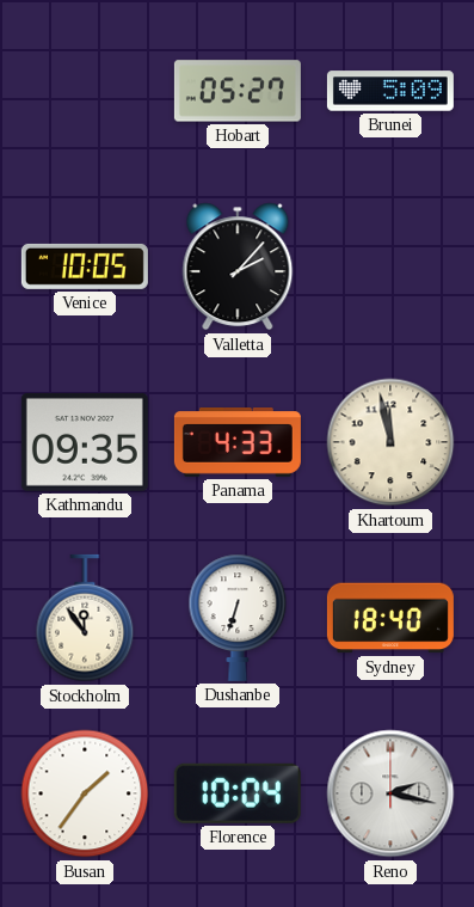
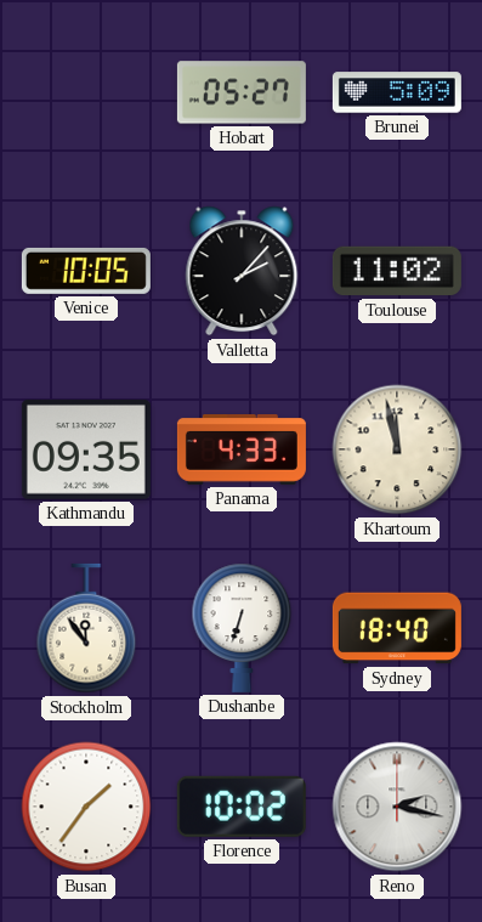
Toulouse: none -> 11:02 (397, 271)
Florence: 10:04 -> 10:02 (242, 807)
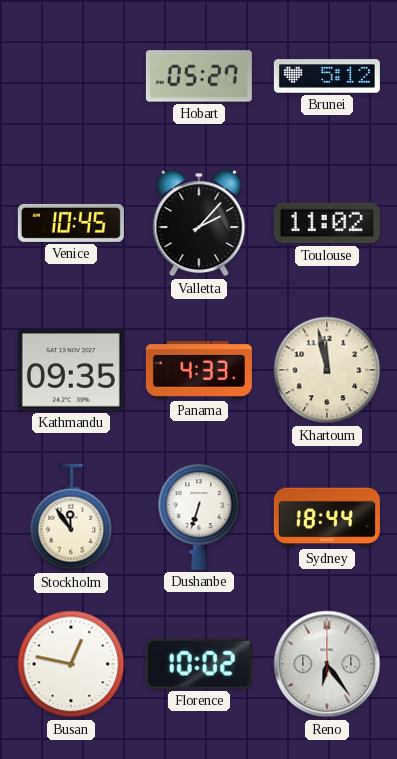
Brunei: 5:09 -> 5:12 (327, 76)
Venice: 10:05 -> 10:45 (71, 223)
Sydney: 18:40 -> 18:44 (327, 517)
Busan: 1:36 -> 12:47 (71, 664)
Reno: 2:17 -> 6:24 (327, 664)
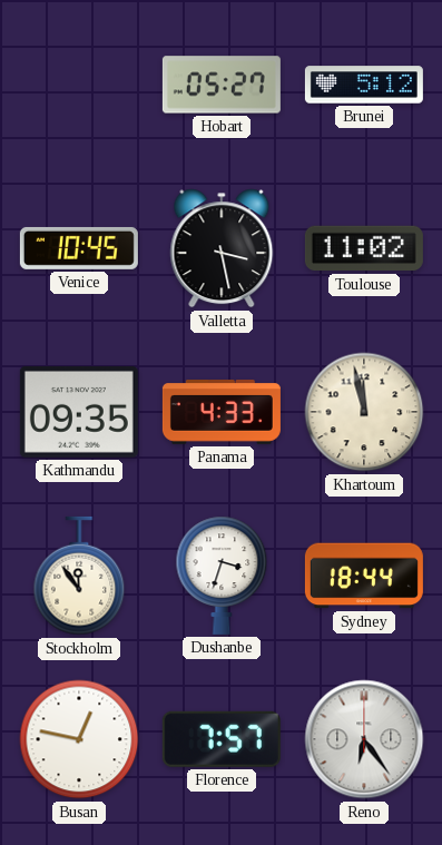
Valletta: 2:07 -> 3:28 (222, 248)
Dushanbe: 6:33 -> 3:33 (222, 576)
Florence: 10:02 -> 7:57 (222, 739)
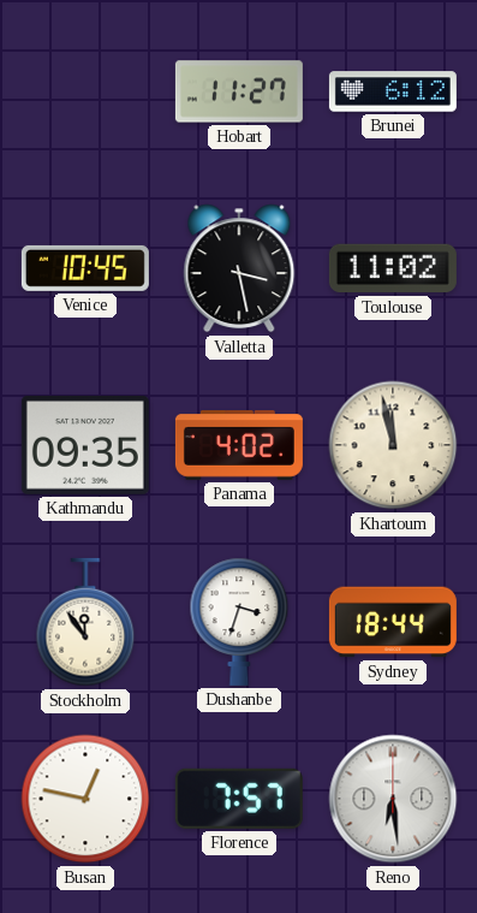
Hobart: 05:27 -> 11:27 (239, 91)
Brunei: 5:12 -> 6:12 (393, 91)
Panama: 4:33 -> 4:02 (239, 446)
Reno: 6:24 -> 6:29 (393, 799)
